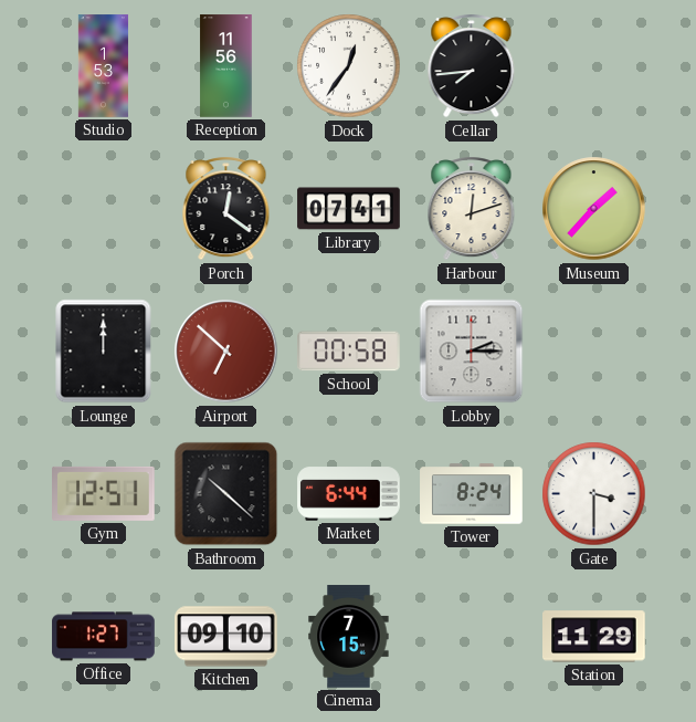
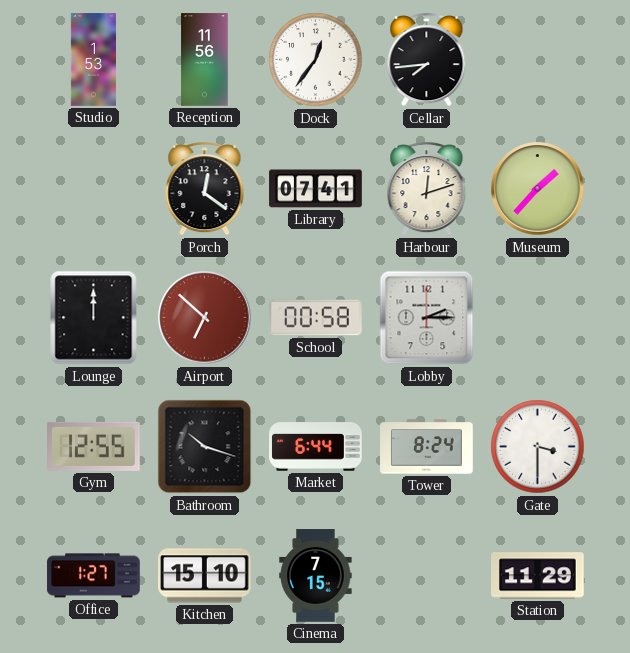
Gym: 12:51 -> 12:55 (94, 446)
Bathroom: 10:22 -> 10:18 (205, 447)
Kitchen: 09:10 -> 15:10 (205, 576)
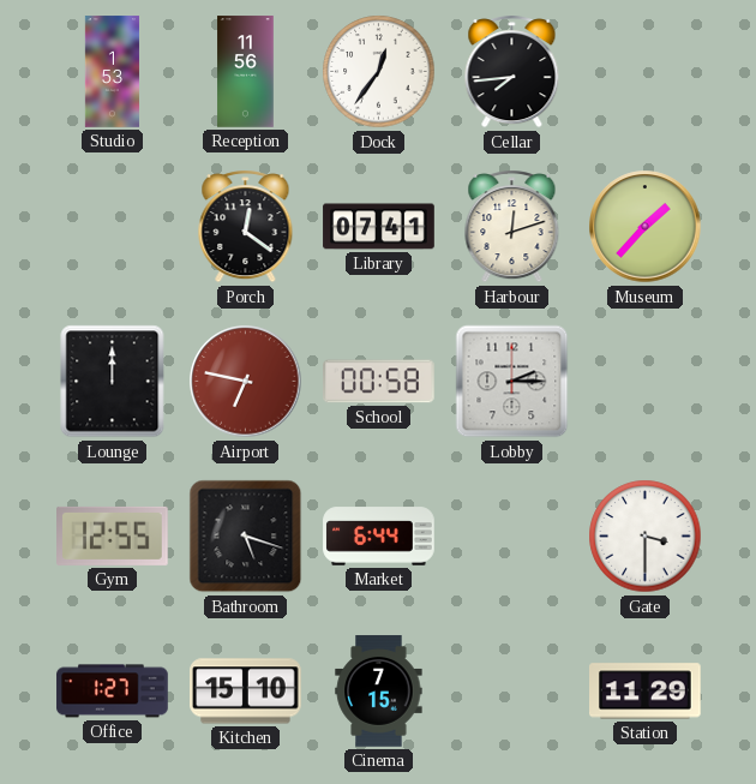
Airport: 6:52 -> 6:47 (246, 382)
Bathroom: 10:18 -> 5:18 (246, 537)
Tower: 8:24 -> none (427, 447)
